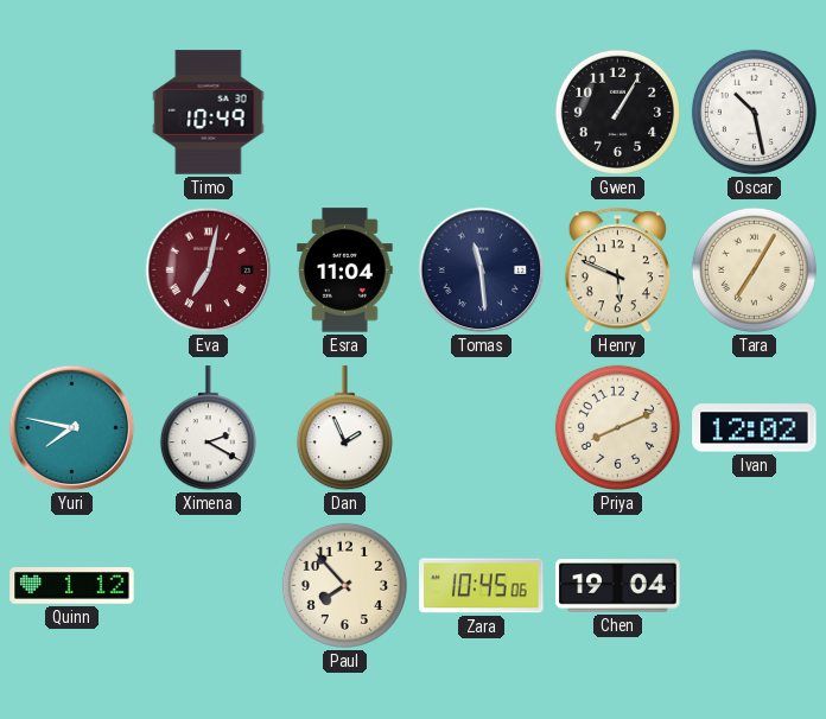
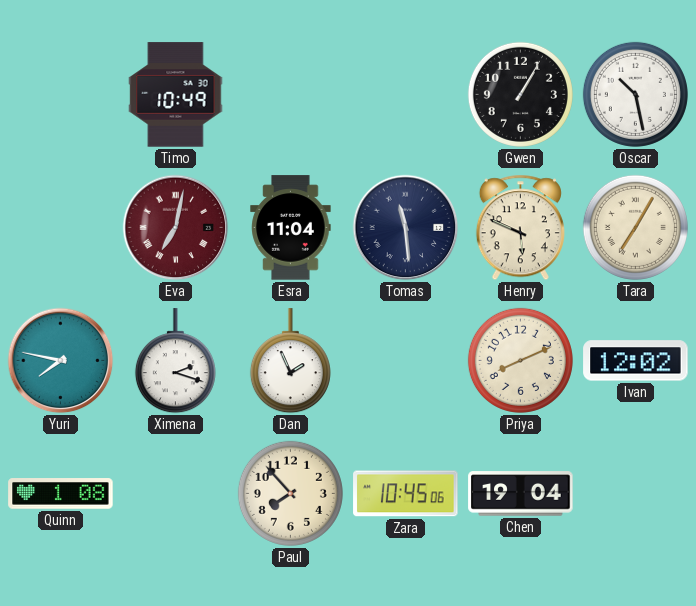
Ximena: 2:20 -> 2:18 (175, 361)
Quinn: 1:12 -> 1:08 (61, 494)
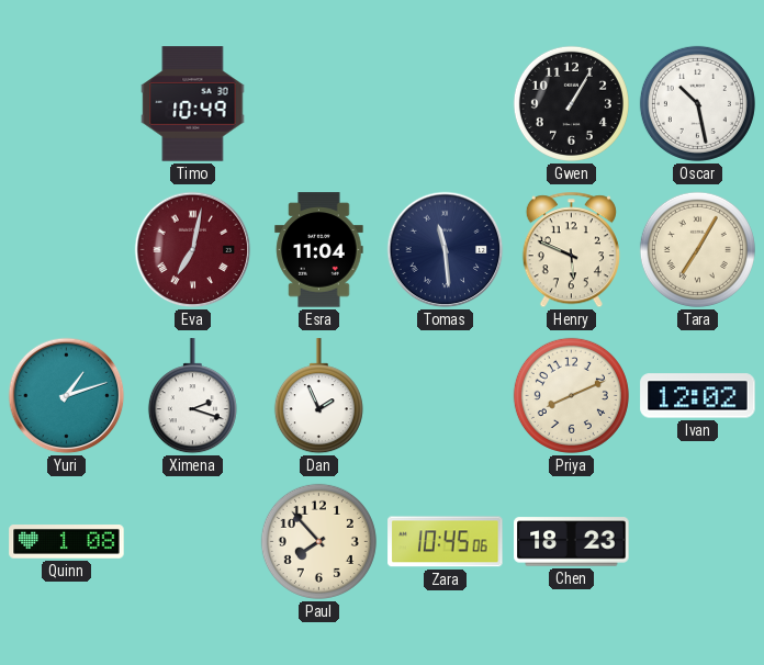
Yuri: 7:47 -> 1:12 (67, 396)
Chen: 19:04 -> 18:23 (572, 542)
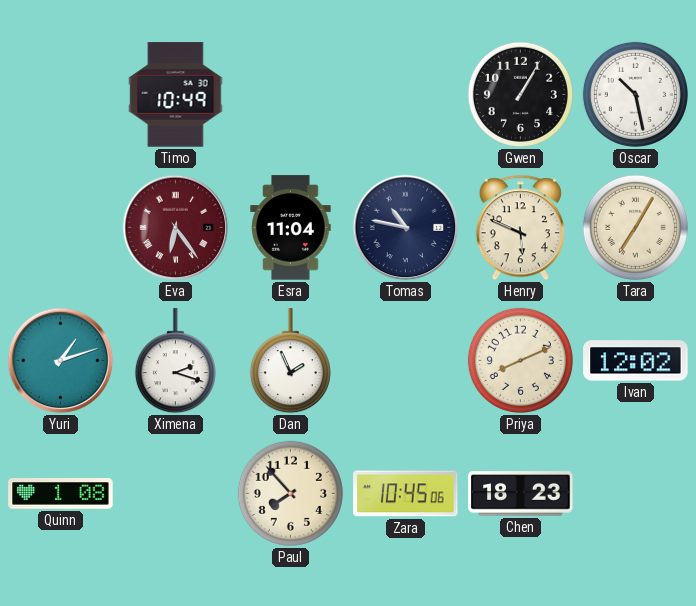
Eva: 7:02 -> 6:24 (176, 228)
Tomas: 11:29 -> 10:47 (406, 228)
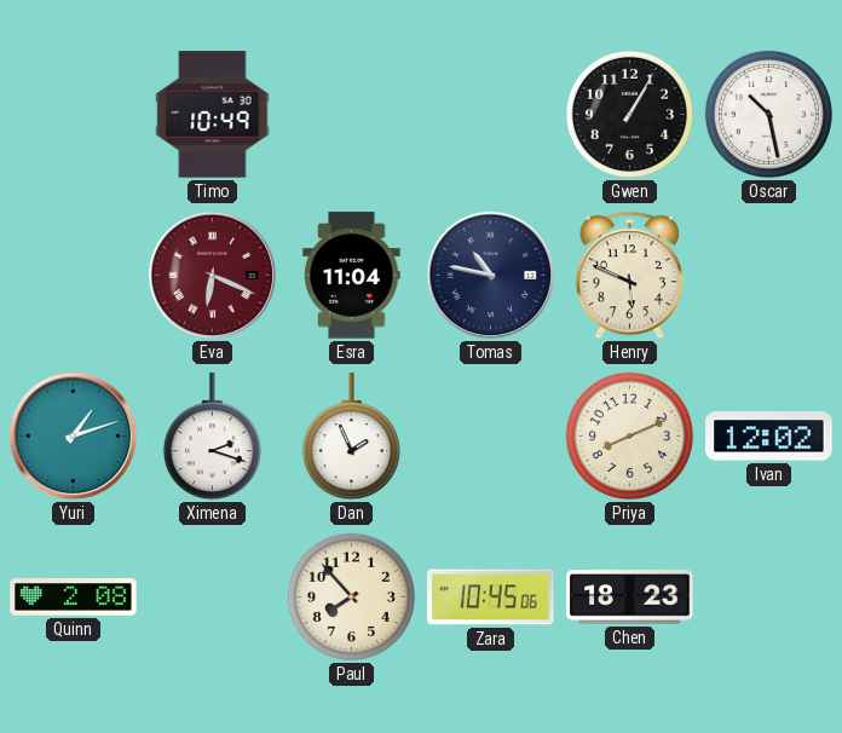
Eva: 6:24 -> 6:19 (213, 276)
Tara: 7:05 -> none (635, 227)
Quinn: 1:08 -> 2:08 (74, 598)
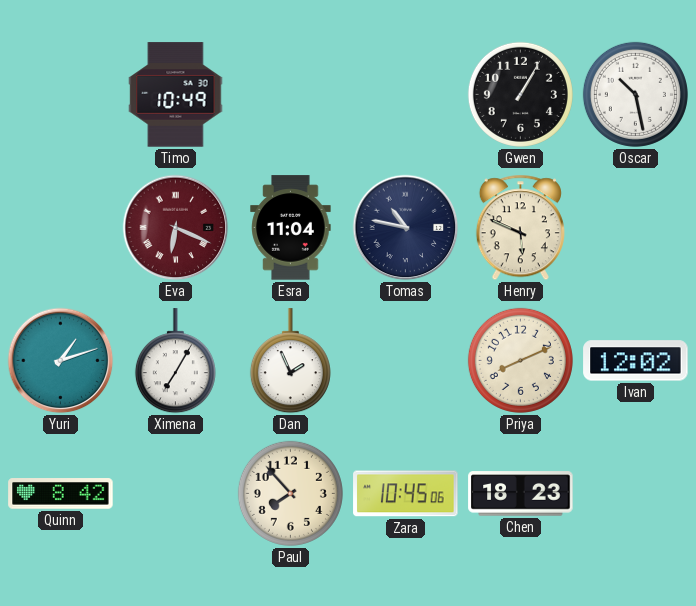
Ximena: 2:18 -> 7:05 (175, 361)
Quinn: 2:08 -> 8:42 (61, 494)
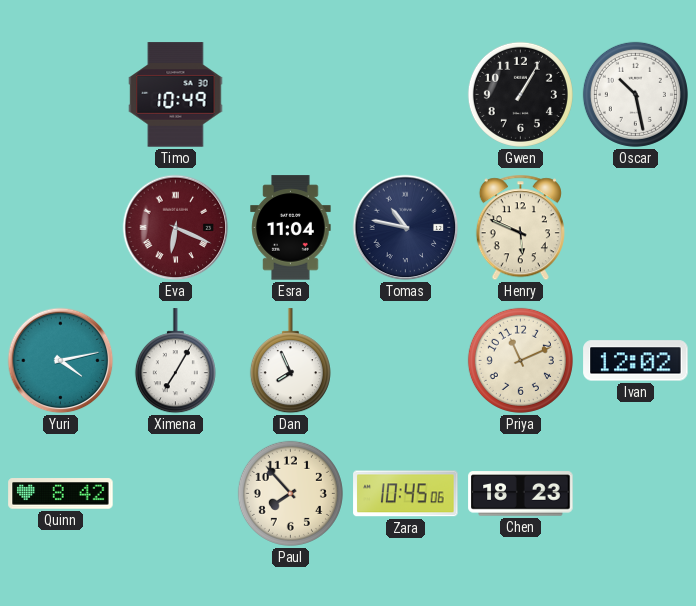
Yuri: 1:12 -> 4:13 (61, 361)
Dan: 1:56 -> 7:56 (290, 361)
Priya: 8:11 -> 11:11 (520, 360)
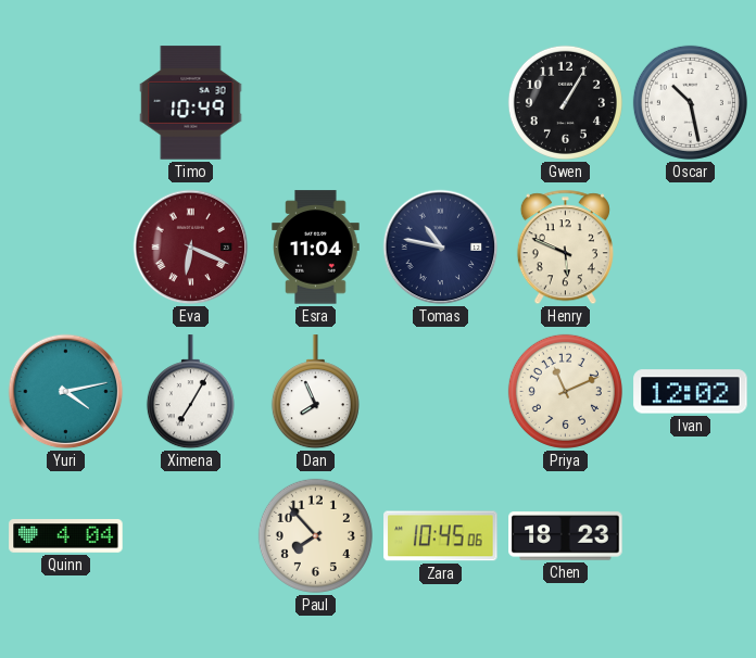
Quinn: 8:42 -> 4:04 (66, 536)
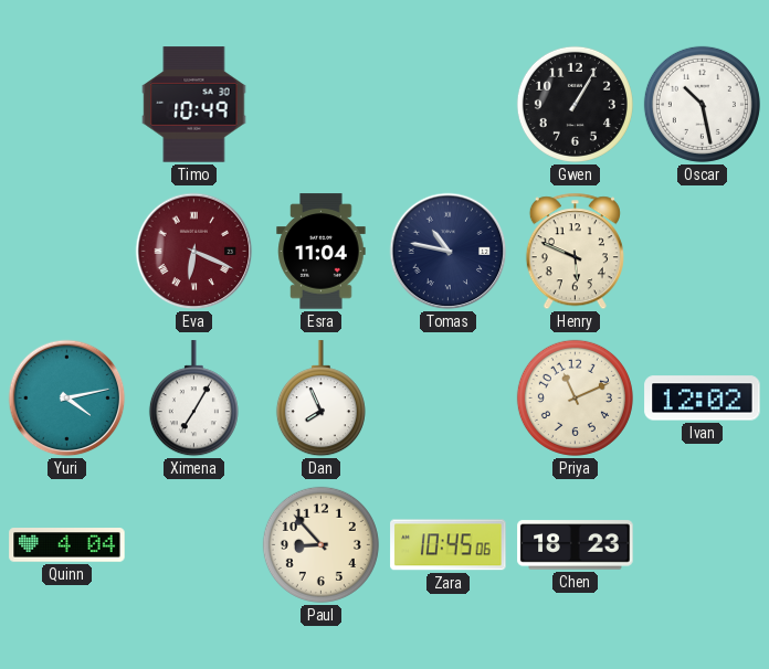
Paul: 7:53 -> 8:53 (320, 544)
